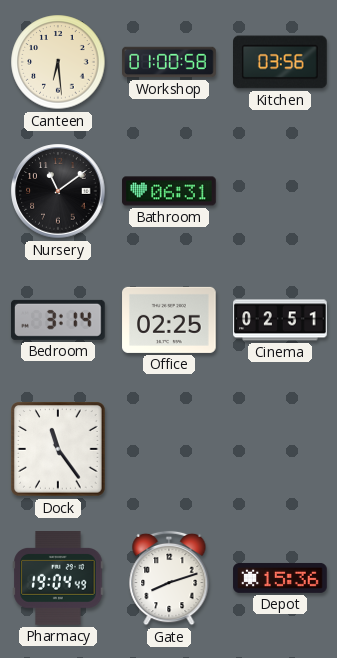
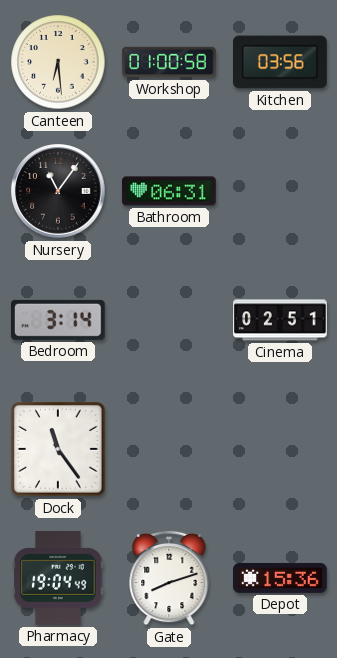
Nursery: 11:09 -> 11:06 (58, 191)
Office: 02:25 -> none (169, 320)
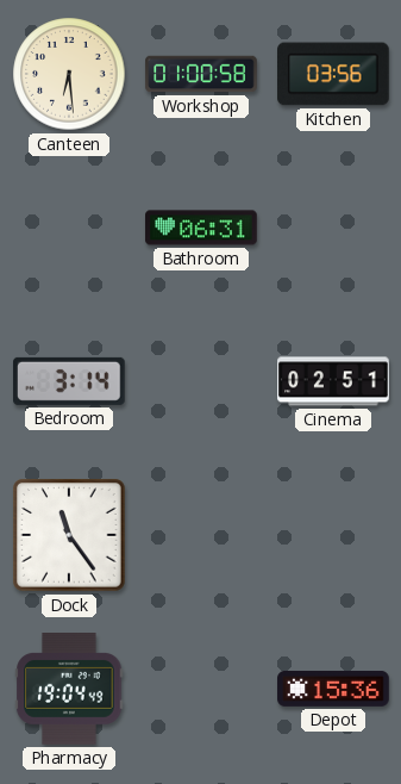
Nursery: 11:06 -> none (58, 191)
Gate: 8:12 -> none (169, 578)
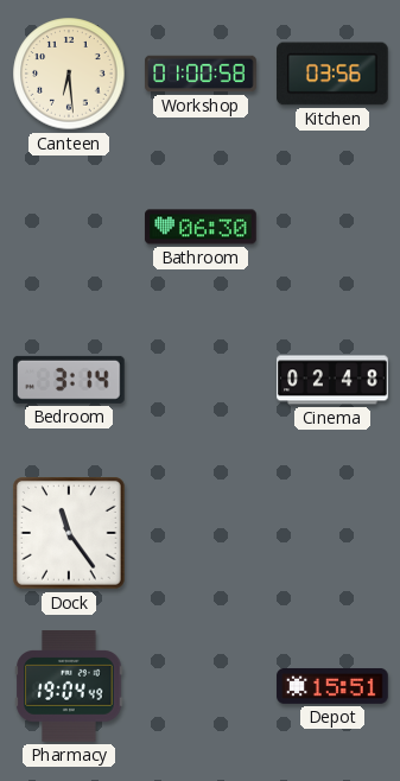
Bathroom: 06:31 -> 06:30 (201, 227)
Cinema: 02:51 -> 02:48 (332, 380)
Depot: 15:36 -> 15:51 (332, 686)
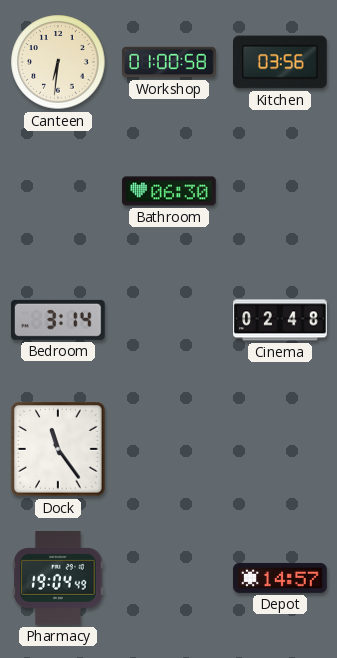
Canteen: 6:29 -> 6:31 (58, 62)
Depot: 15:51 -> 14:57 (280, 578)
